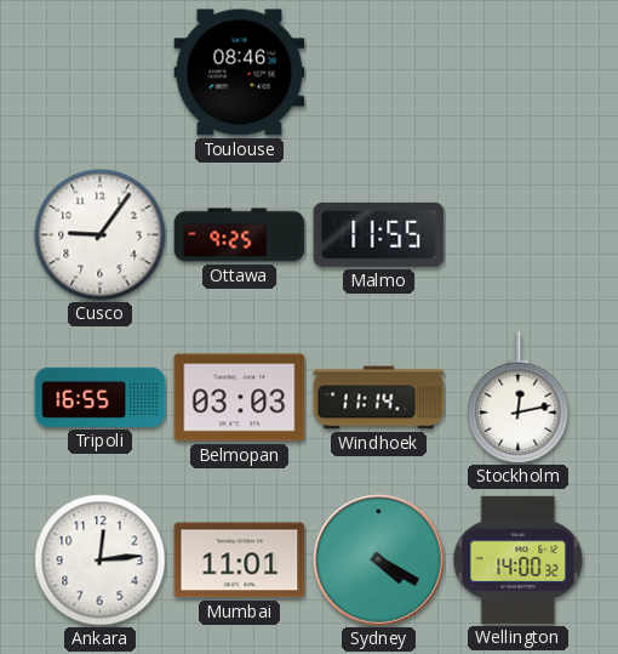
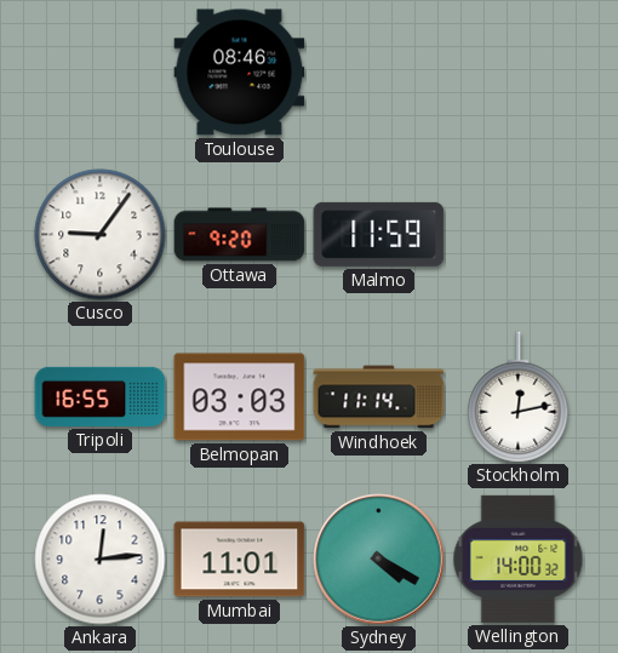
Ottawa: 9:25 -> 9:20 (240, 235)
Malmo: 11:55 -> 11:59 (379, 234)
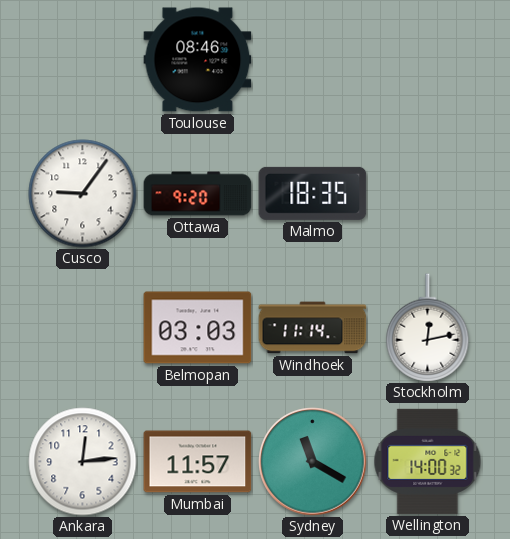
Malmo: 11:59 -> 18:35 (313, 193)
Tripoli: 16:55 -> none (101, 396)
Mumbai: 11:01 -> 11:57 (198, 462)
Sydney: 4:20 -> 11:20 (313, 462)
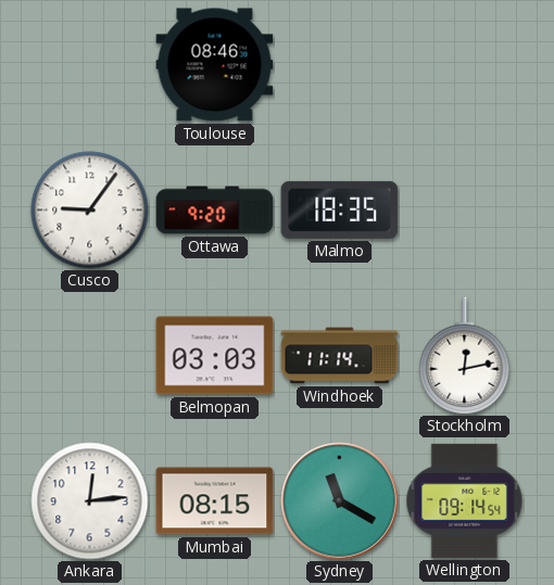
Mumbai: 11:57 -> 08:15 (215, 501)
Wellington: 14:00 -> 09:14 (465, 500)
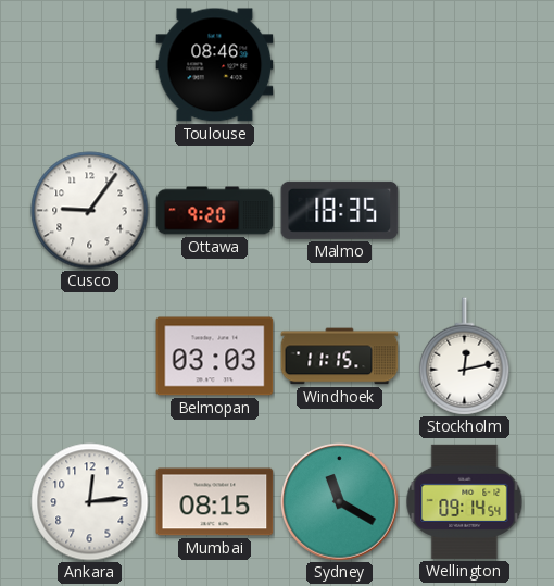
Windhoek: 11:14 -> 11:15 (340, 357)
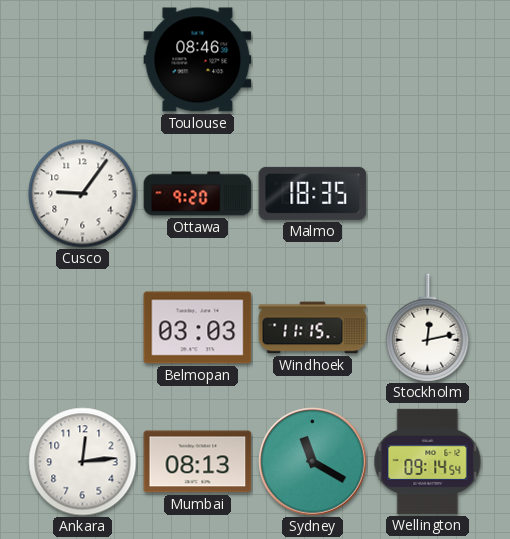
Mumbai: 08:15 -> 08:13 (198, 462)
